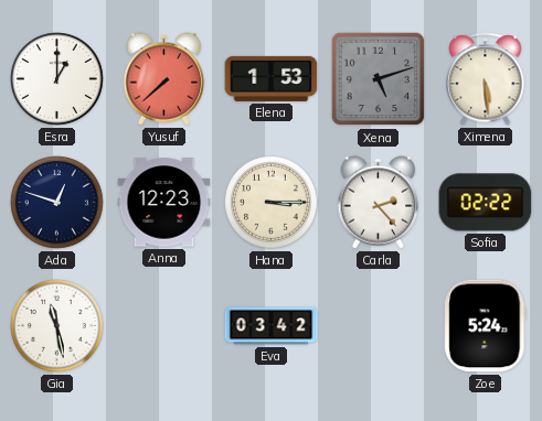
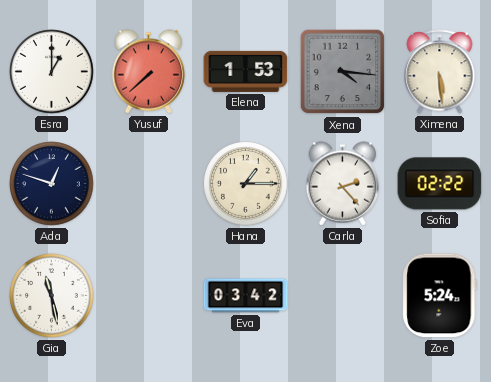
Xena: 5:12 -> 4:16 (343, 72)
Anna: 12:23 -> none (164, 203)
Hana: 3:15 -> 1:15 (246, 184)
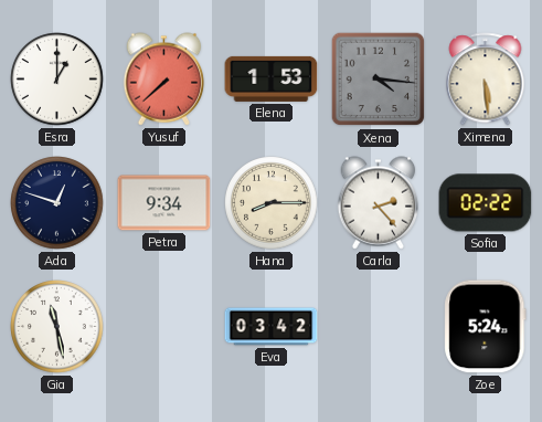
Petra: none -> 9:34 (164, 203)
Hana: 1:15 -> 8:15 (272, 203)
